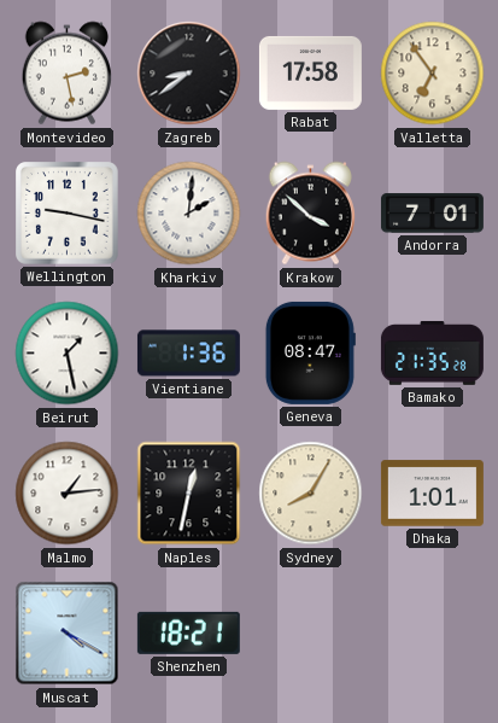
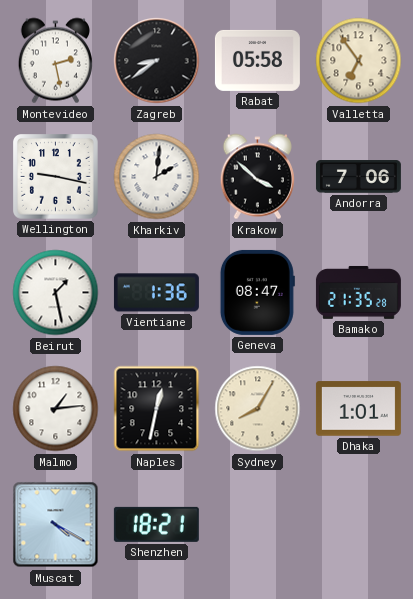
Rabat: 17:58 -> 05:58 (257, 60)
Andorra: 7:01 -> 7:06 (358, 177)
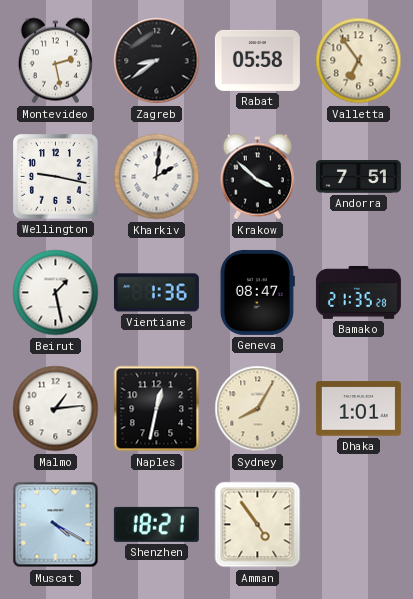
Andorra: 7:06 -> 7:51 (358, 177)
Amman: none -> 4:54 (258, 525)
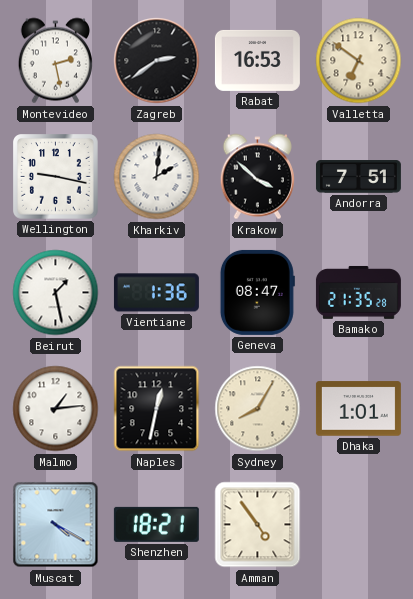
Zagreb: 8:39 -> 2:39 (157, 61)
Rabat: 05:58 -> 16:53 (257, 60)
Valletta: 6:54 -> 6:51 (359, 61)
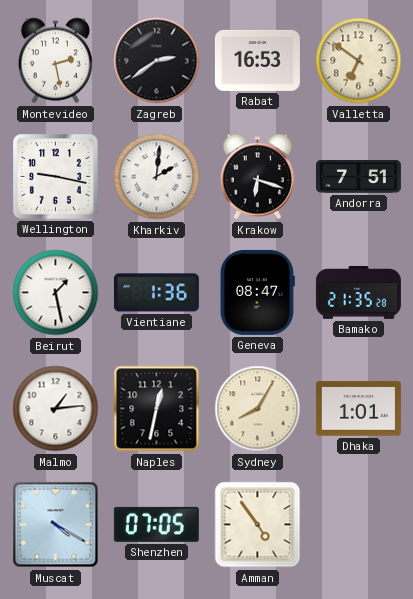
Krakow: 3:52 -> 6:18 (257, 177)
Shenzhen: 18:21 -> 07:05 (156, 524)
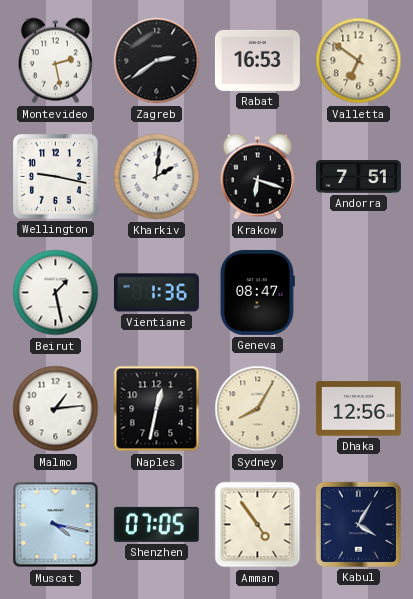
Bamako: 21:35 -> none (358, 292)
Dhaka: 1:01 -> 12:56 (358, 409)
Muscat: 4:20 -> 4:17 (56, 525)
Kabul: none -> 4:05 (358, 524)
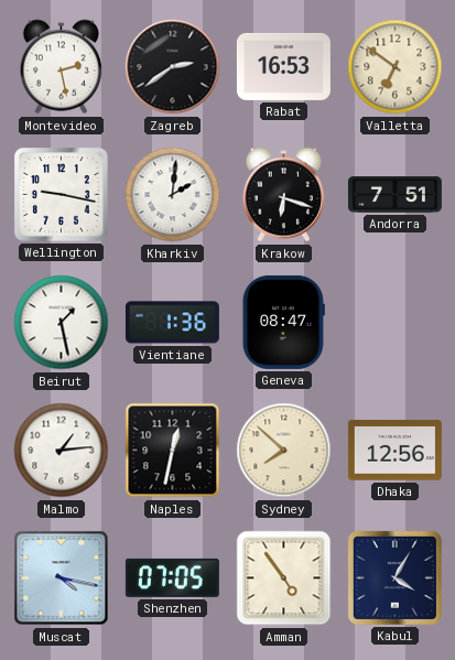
Sydney: 8:05 -> 7:52 (284, 451)
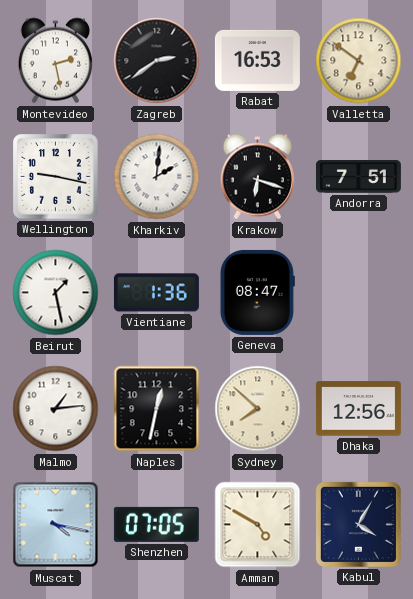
Amman: 4:54 -> 4:50 (258, 525)
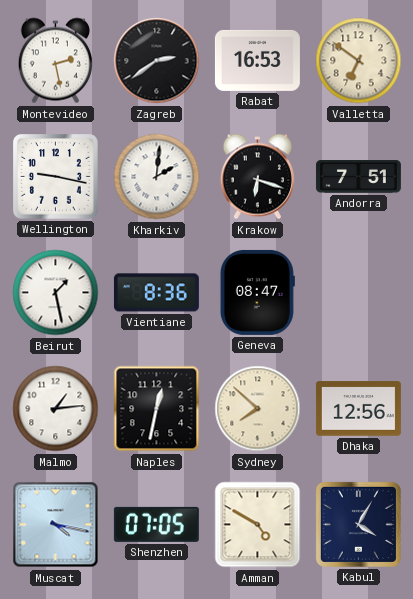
Vientiane: 1:36 -> 8:36 (156, 293)
